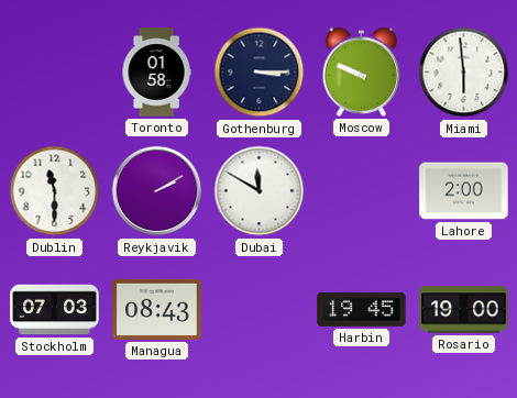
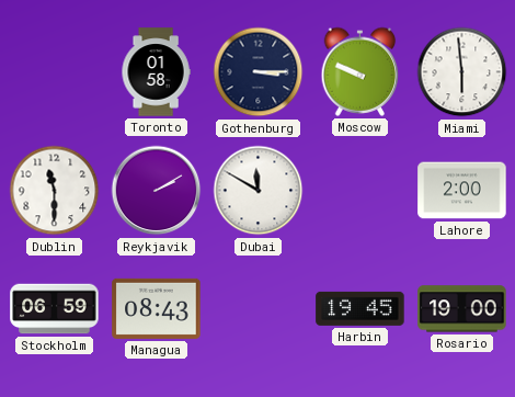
Stockholm: 07:03 -> 06:59 (55, 309)
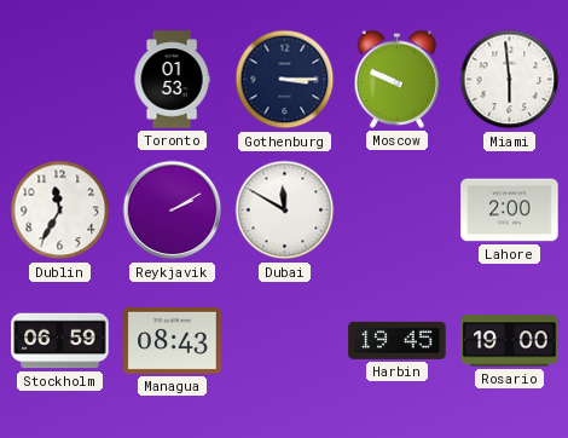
Toronto: 01:58 -> 01:53 (172, 80)
Dublin: 11:30 -> 11:35 (60, 211)
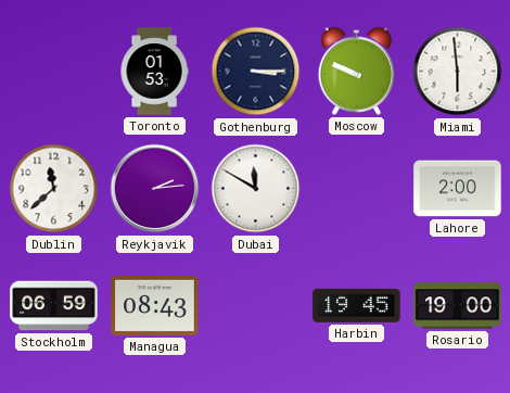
Dublin: 11:35 -> 11:38 (54, 189)
Reykjavik: 2:10 -> 2:14 (155, 189)
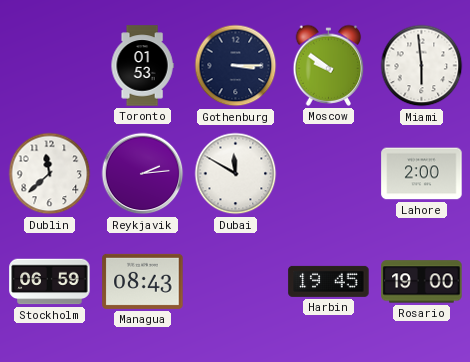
Moscow: 9:49 -> 9:51 (329, 65)
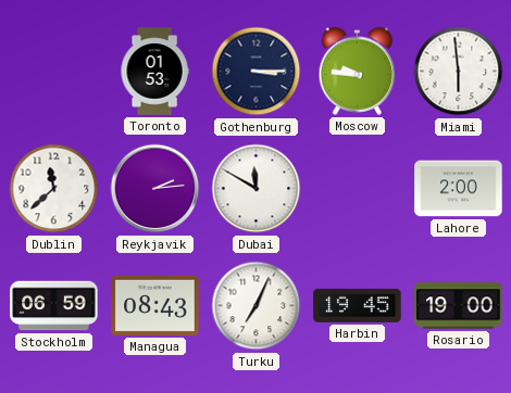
Moscow: 9:51 -> 9:46 (358, 71)
Turku: none -> 7:04 (257, 306)
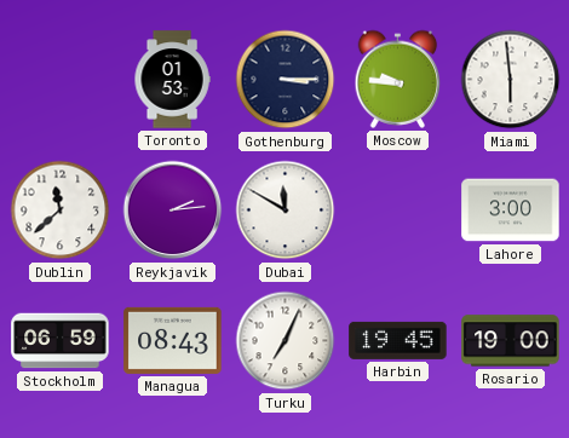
Lahore: 2:00 -> 3:00 (511, 211)
